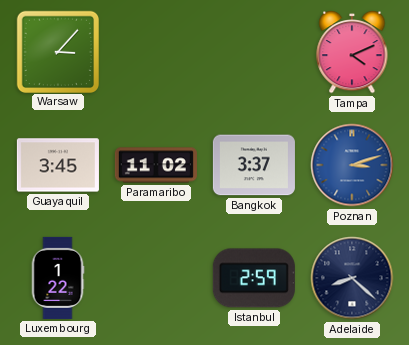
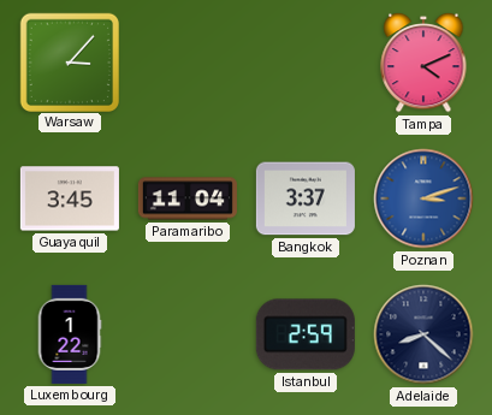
Paramaribo: 11:02 -> 11:04 (188, 198)
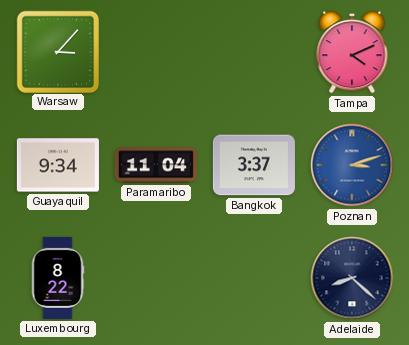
Guayaquil: 3:45 -> 9:34 (58, 165)
Luxembourg: 1:22 -> 8:22 (58, 278)
Istanbul: 2:59 -> none (306, 334)
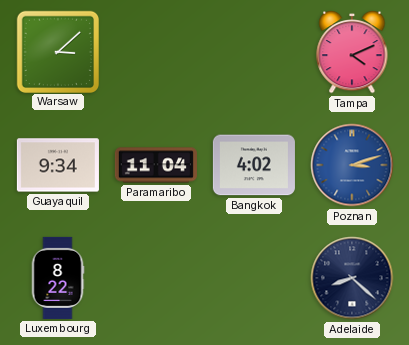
Warsaw: 3:07 -> 3:08 (57, 51)
Bangkok: 3:37 -> 4:02 (254, 165)
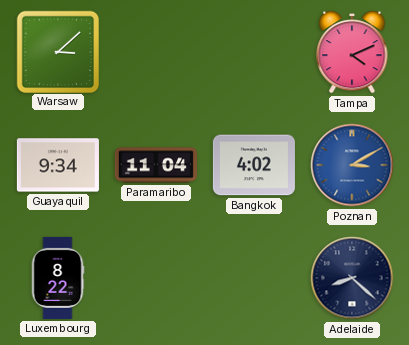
Poznan: 3:12 -> 3:10 (352, 165)
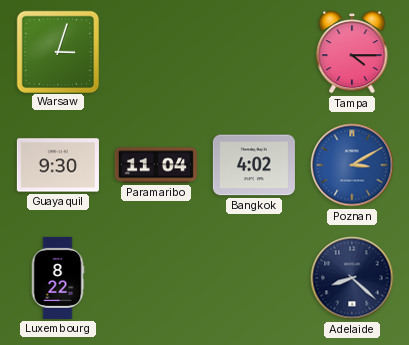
Warsaw: 3:08 -> 3:03 (57, 51)
Tampa: 4:11 -> 4:15 (352, 52)
Guayaquil: 9:34 -> 9:30 (58, 165)
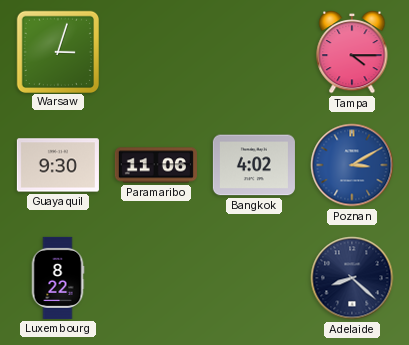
Paramaribo: 11:04 -> 11:06 (156, 165)
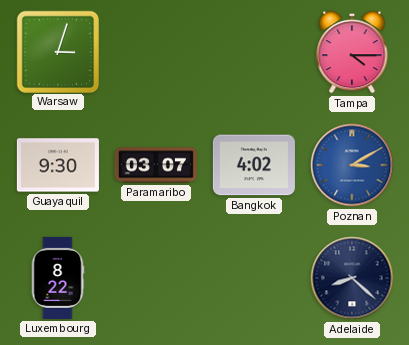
Paramaribo: 11:06 -> 03:07 (156, 165)
